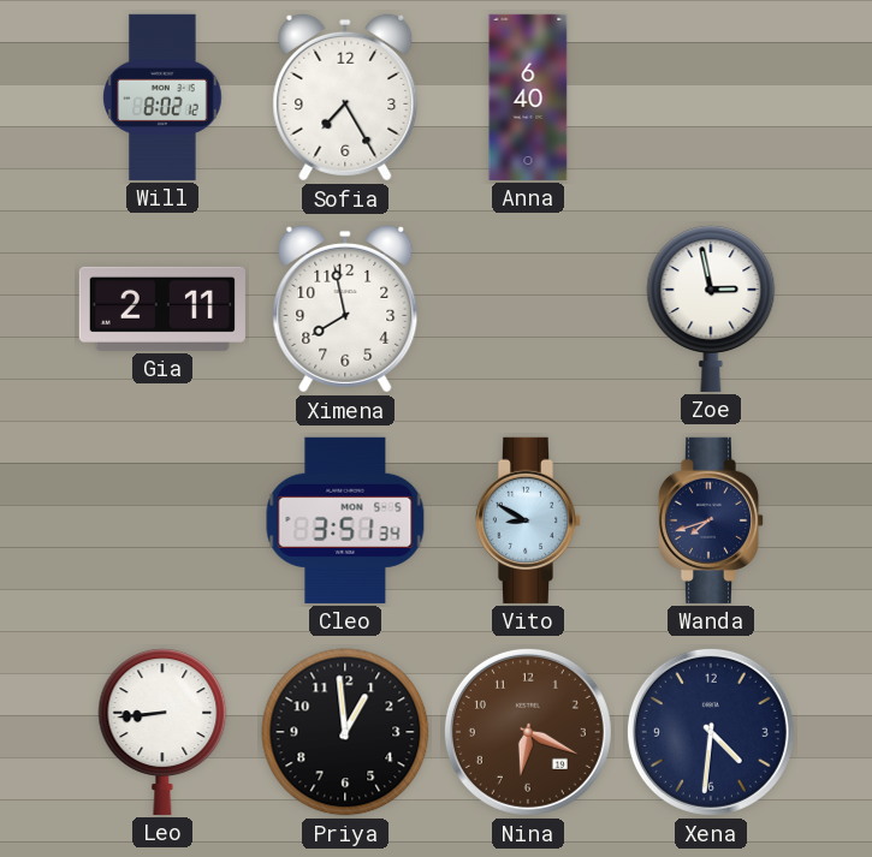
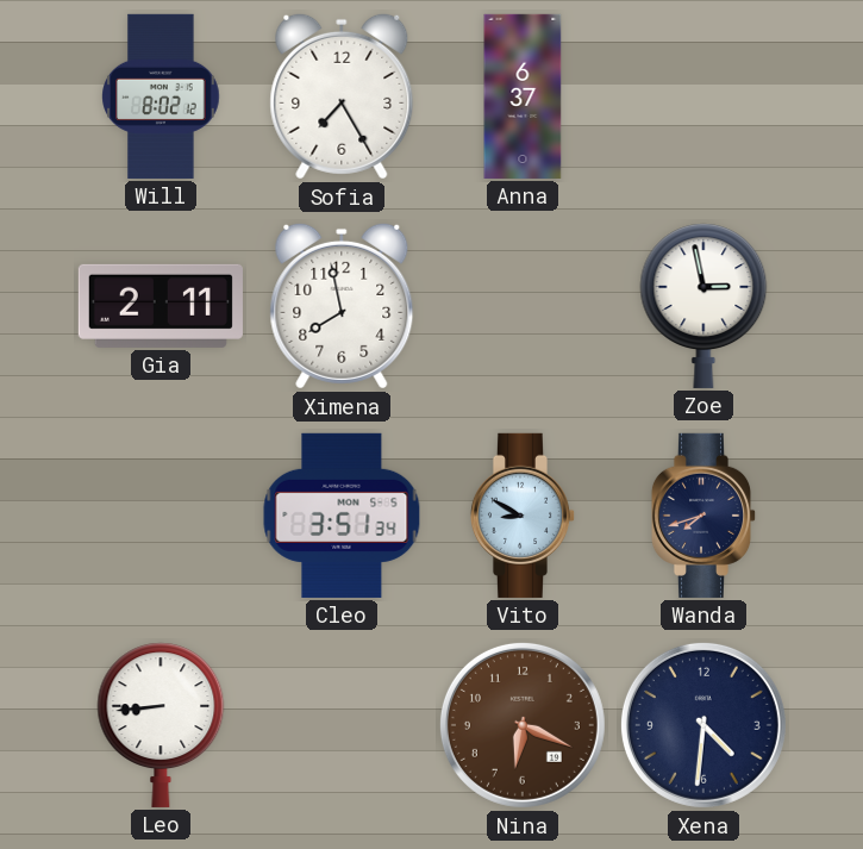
Anna: 6:40 -> 6:37 (523, 96)
Priya: 12:59 -> none (345, 732)
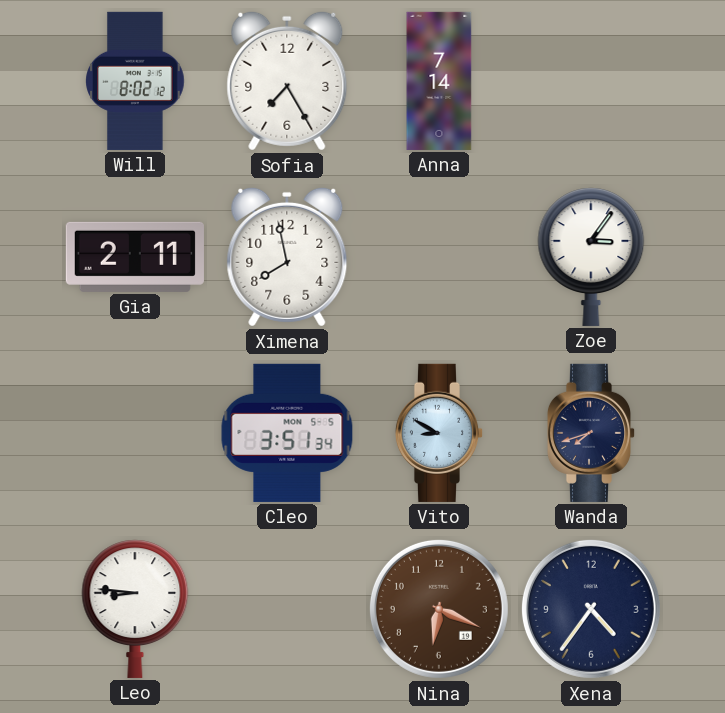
Anna: 6:37 -> 7:14 (439, 81)
Zoe: 2:58 -> 3:06 (591, 257)
Leo: 8:44 -> 8:46 (135, 609)
Xena: 4:31 -> 4:36 (591, 609)
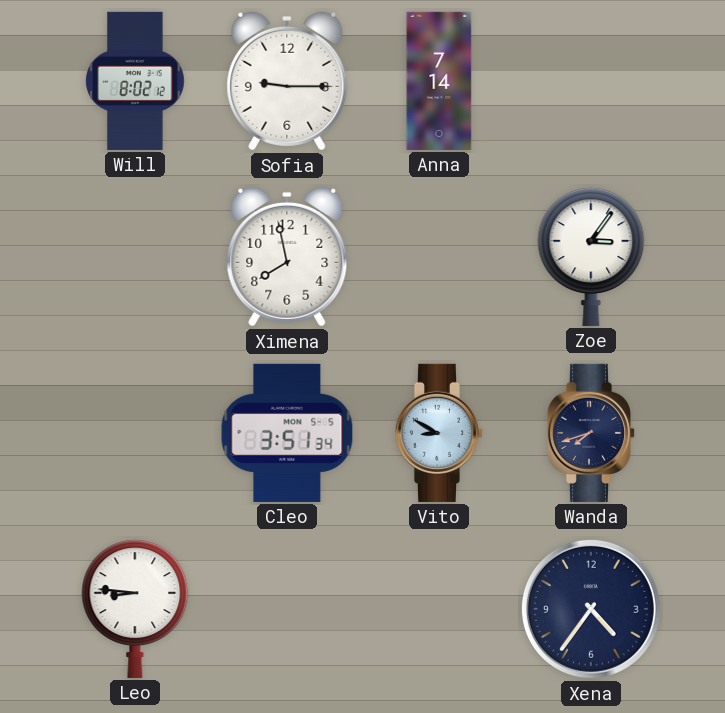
Sofia: 7:25 -> 9:15 (287, 81)
Gia: 2:11 -> none (135, 257)
Nina: 6:19 -> none (439, 609)
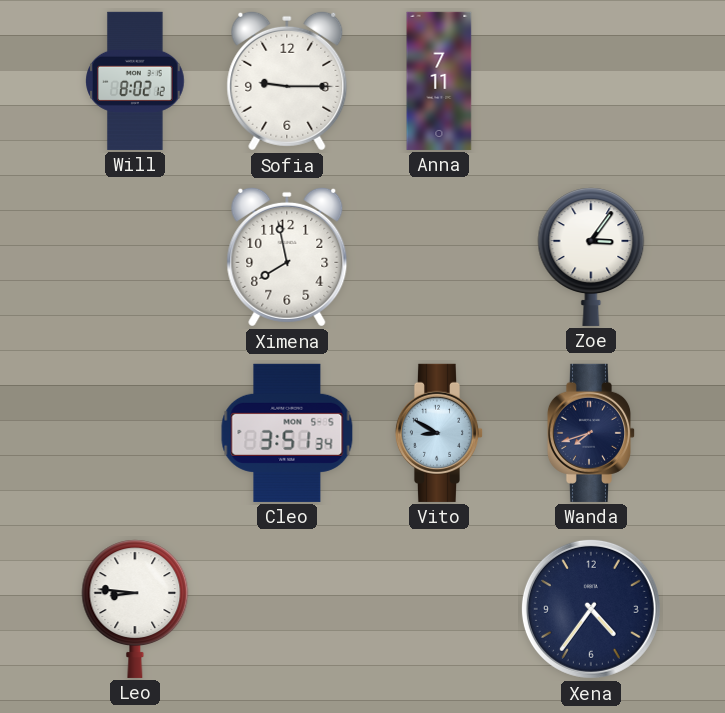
Anna: 7:14 -> 7:11 (439, 81)
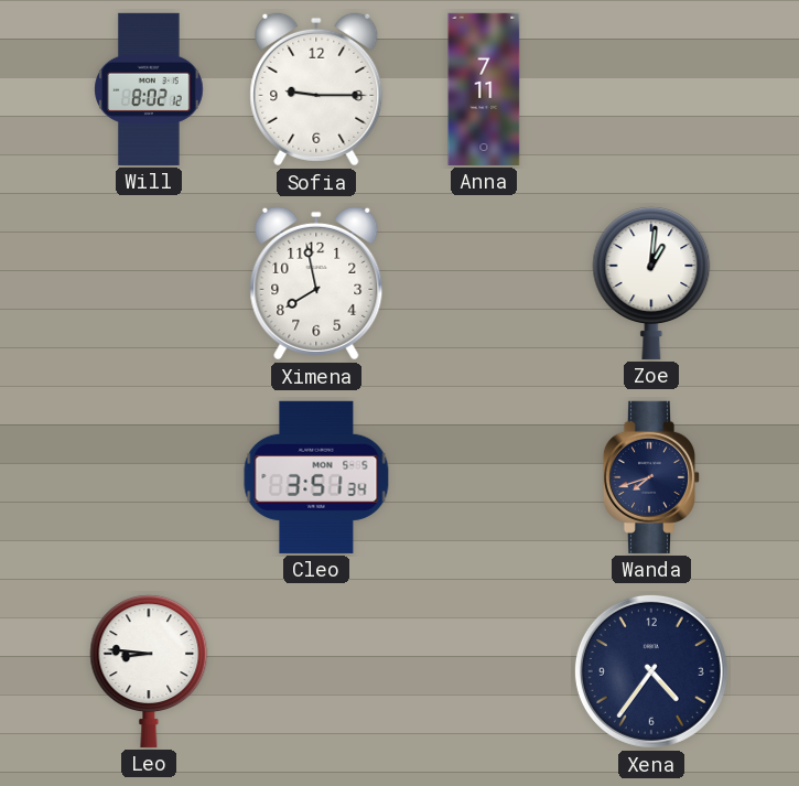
Zoe: 3:06 -> 1:01 (651, 283)
Vito: 8:50 -> none (439, 433)
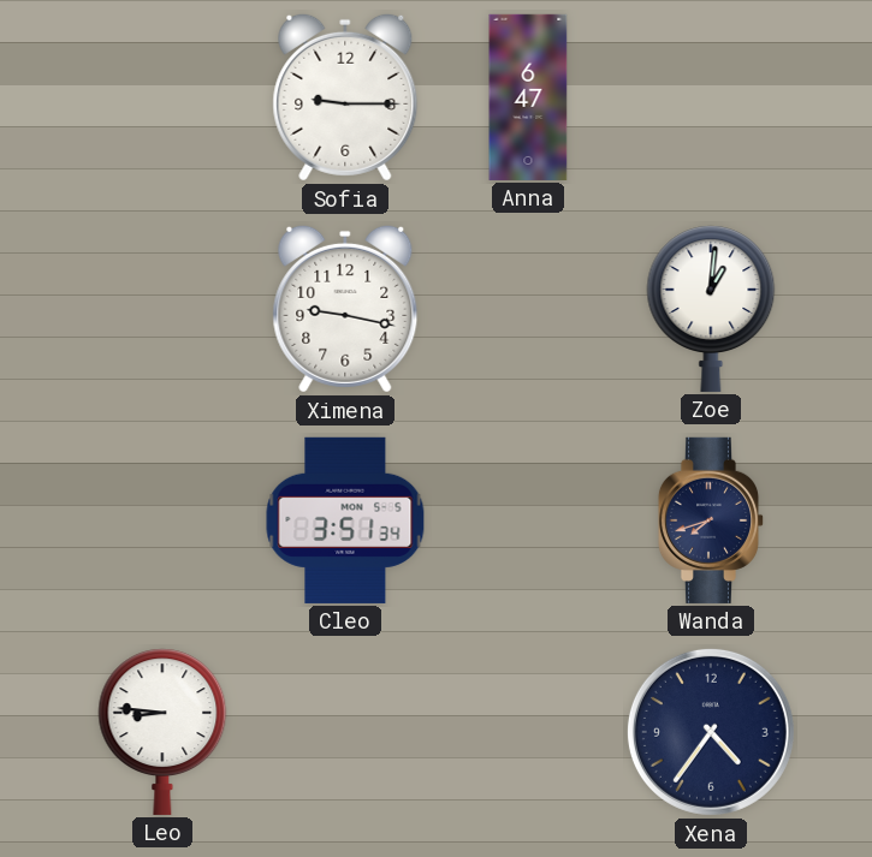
Will: 8:02 -> none (149, 89)
Anna: 7:11 -> 6:47 (528, 97)
Ximena: 7:58 -> 9:17 (345, 309)
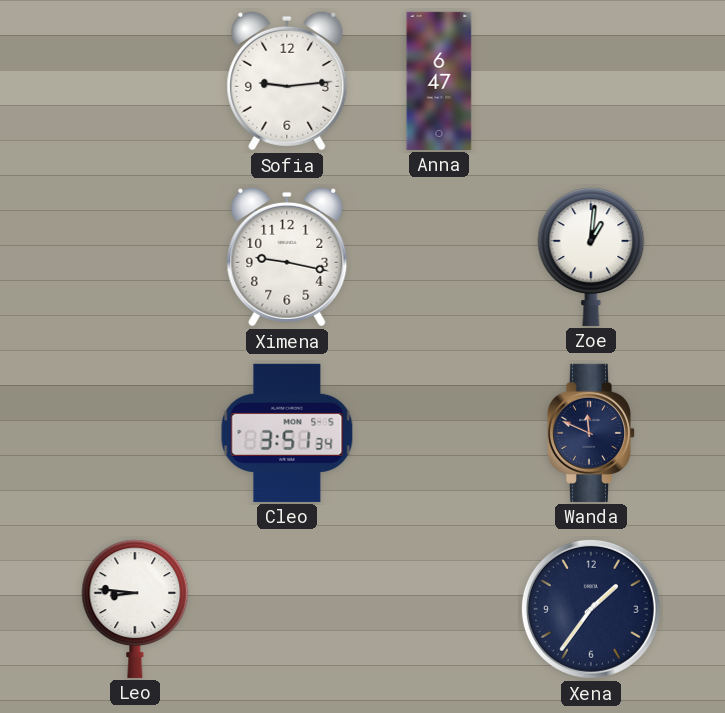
Sofia: 9:15 -> 9:14 (287, 81)
Wanda: 7:42 -> 11:49 (591, 433)
Xena: 4:36 -> 1:36 (591, 609)
